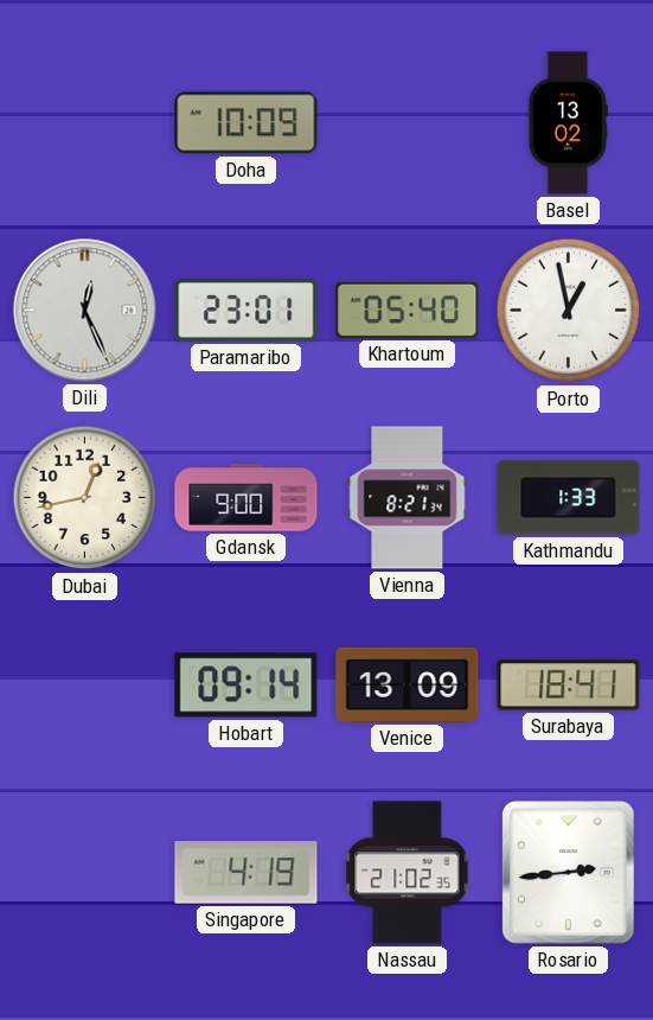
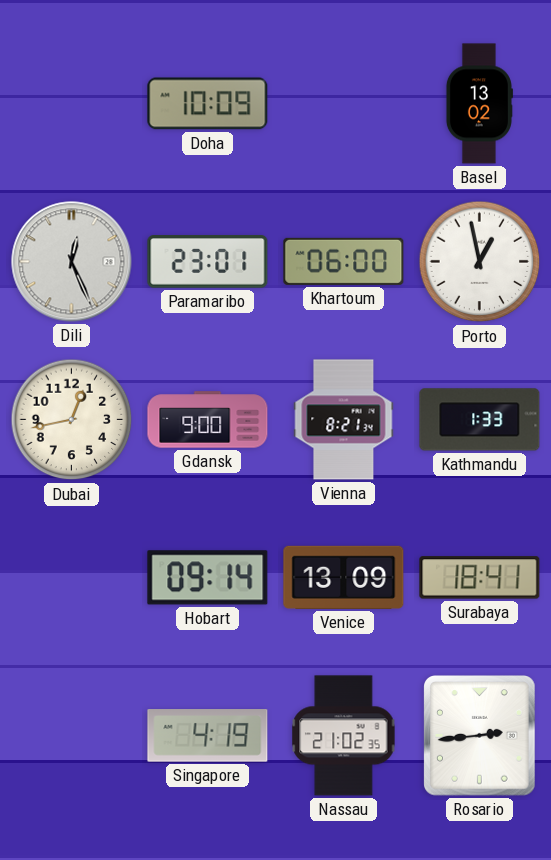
Khartoum: 05:40 -> 06:00 (344, 261)
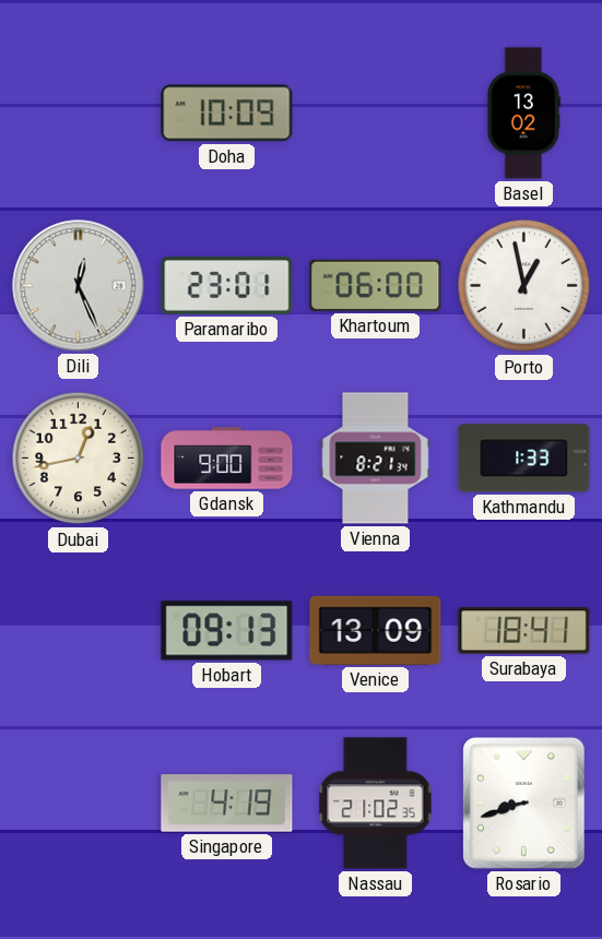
Hobart: 09:14 -> 09:13 (227, 631)
Rosario: 2:44 -> 8:42 (524, 804)
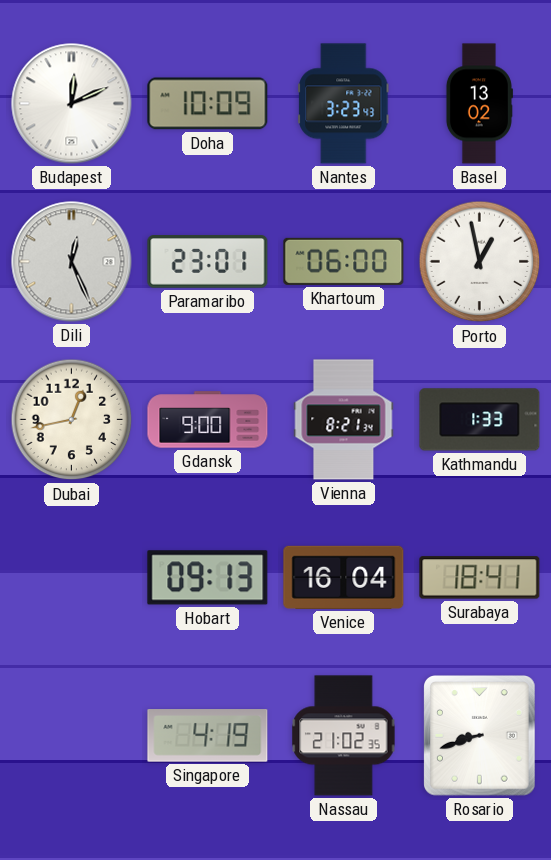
Budapest: none -> 12:11 (72, 104)
Nantes: none -> 3:23 (344, 104)
Venice: 13:09 -> 16:04 (344, 577)
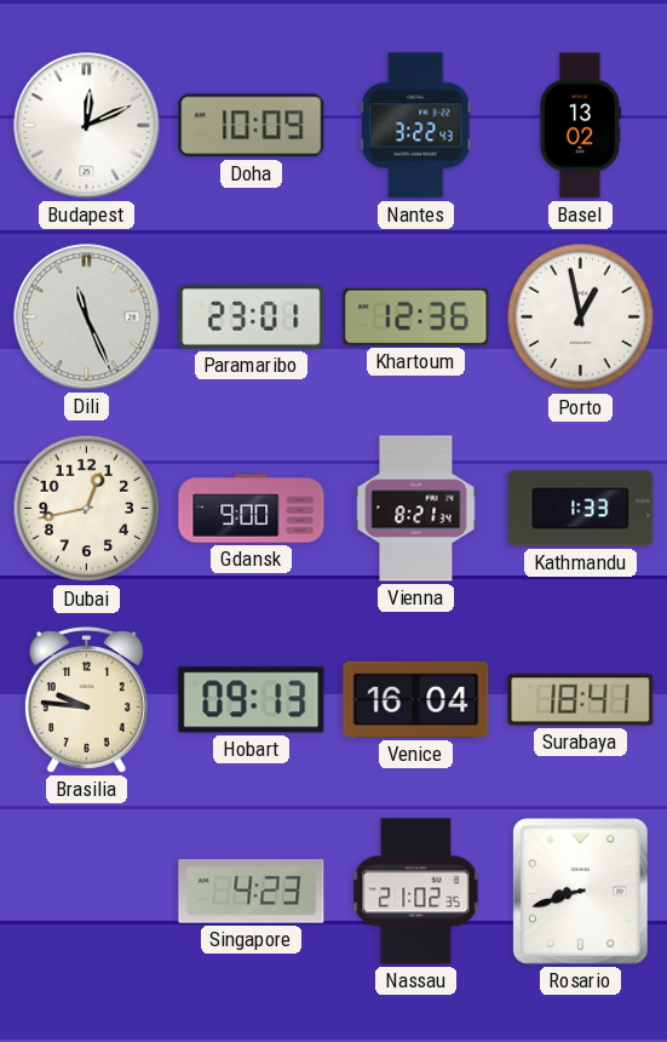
Nantes: 3:23 -> 3:22 (416, 126)
Dili: 12:26 -> 11:26 (87, 317)
Khartoum: 06:00 -> 12:36 (416, 316)
Brasilia: none -> 9:46 (86, 699)
Singapore: 4:19 -> 4:23 (252, 892)
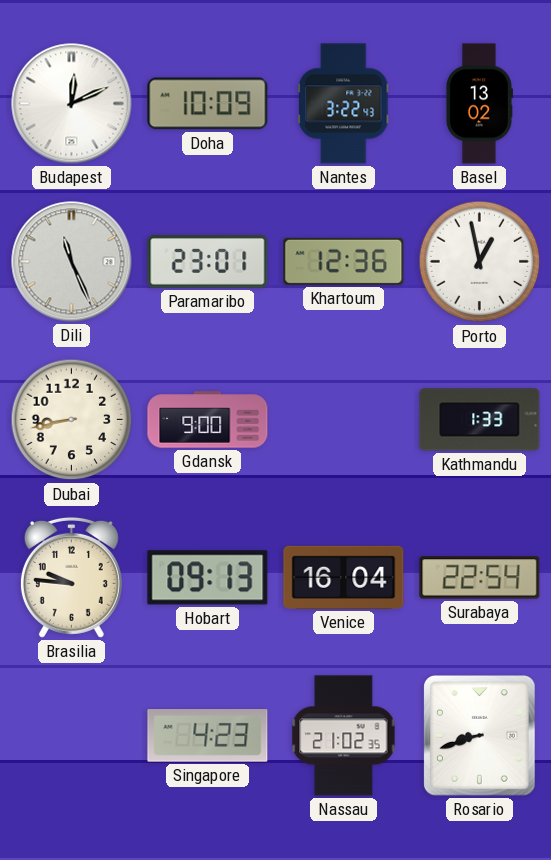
Dubai: 12:43 -> 8:43 (72, 420)
Vienna: 8:21 -> none (416, 509)
Surabaya: 18:41 -> 22:54 (480, 578)
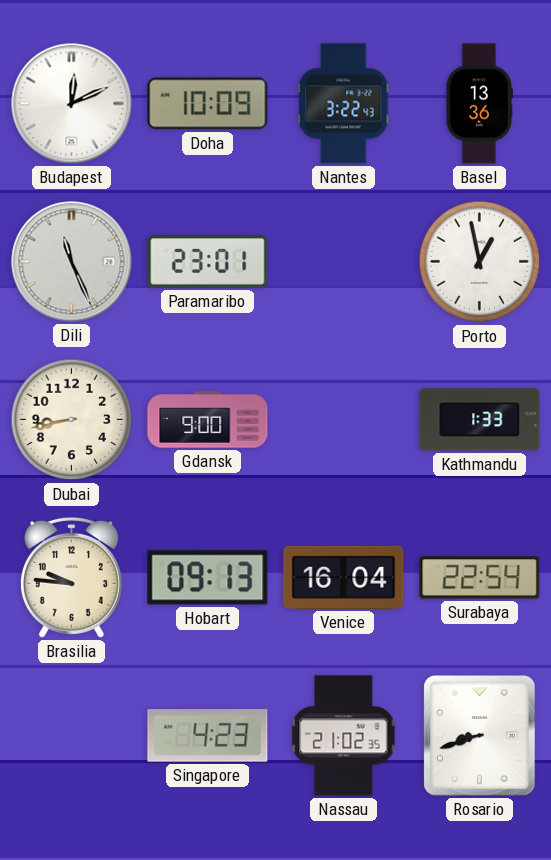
Basel: 13:02 -> 13:36 (479, 104)
Khartoum: 12:36 -> none (344, 261)
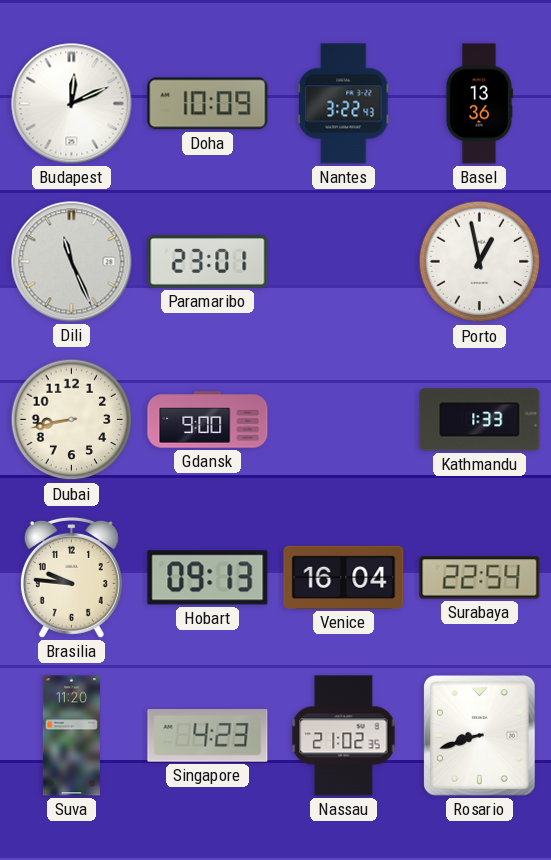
Suva: none -> 11:20 (71, 736)
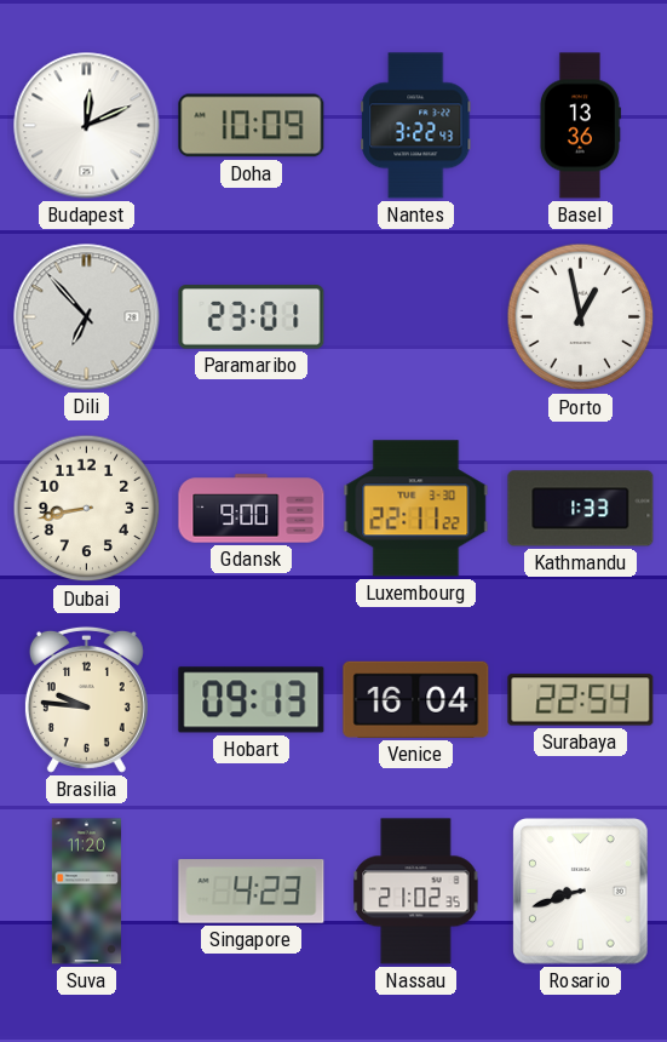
Dili: 11:26 -> 6:53 (87, 317)
Luxembourg: none -> 22:11 (416, 509)
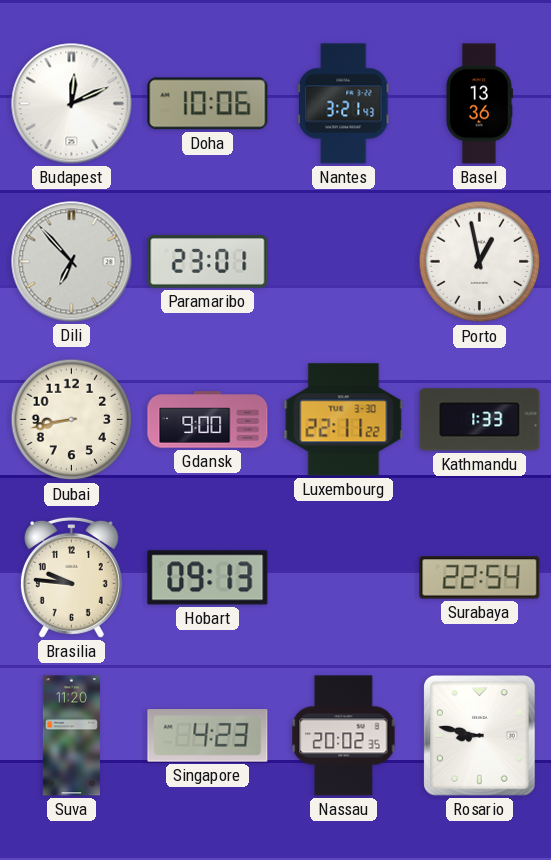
Doha: 10:09 -> 10:06 (208, 104)
Nantes: 3:22 -> 3:21 (344, 104)
Venice: 16:04 -> none (416, 699)
Nassau: 21:02 -> 20:02 (344, 736)
Rosario: 8:42 -> 8:47 (480, 736)
